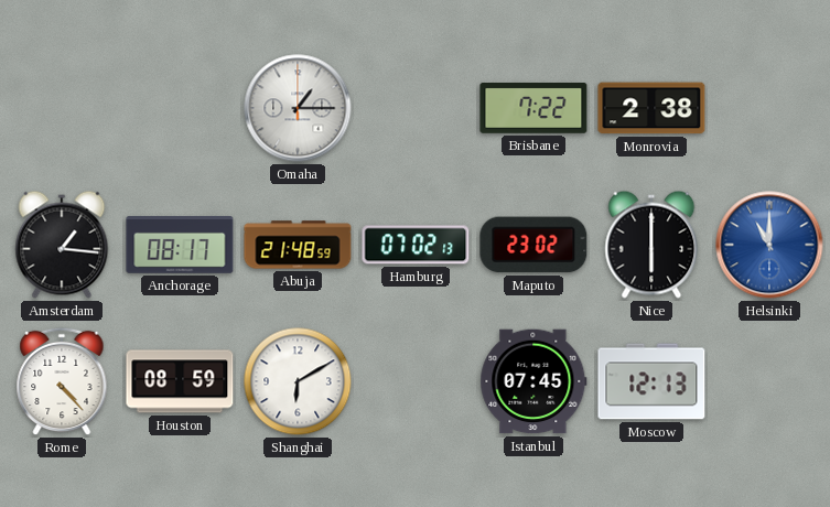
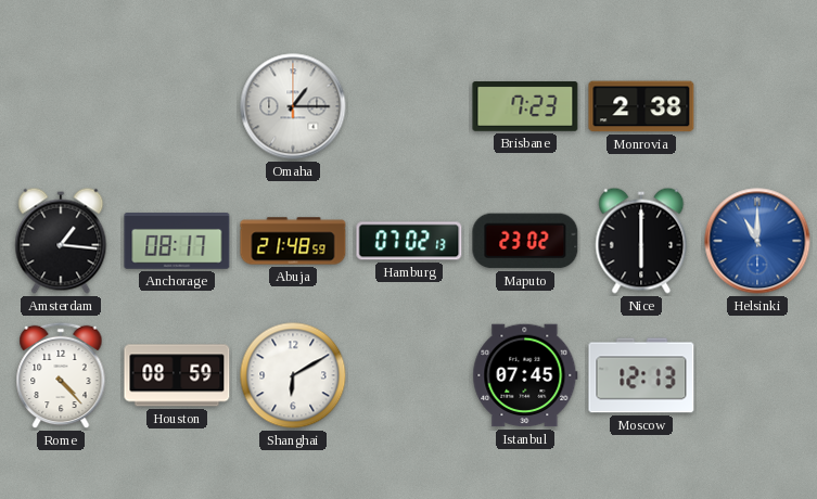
Brisbane: 7:22 -> 7:23 (525, 107)
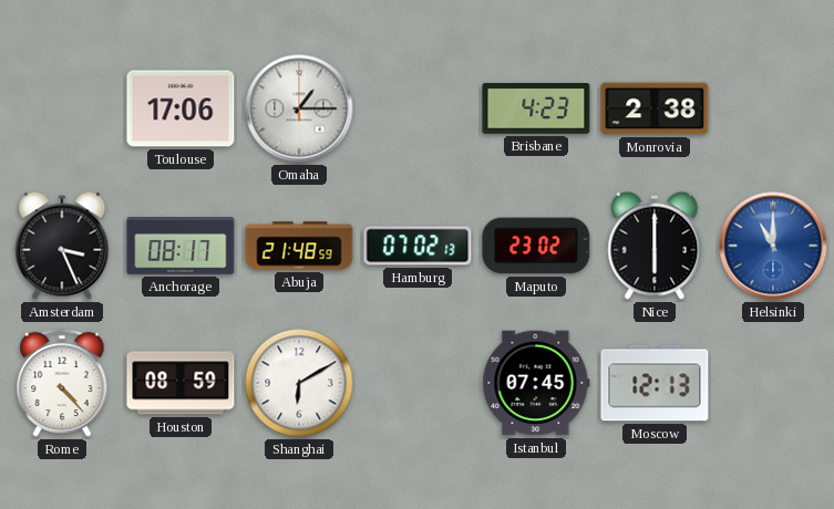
Toulouse: none -> 17:06 (181, 108)
Brisbane: 7:23 -> 4:23 (536, 110)
Amsterdam: 1:16 -> 3:26 (62, 246)
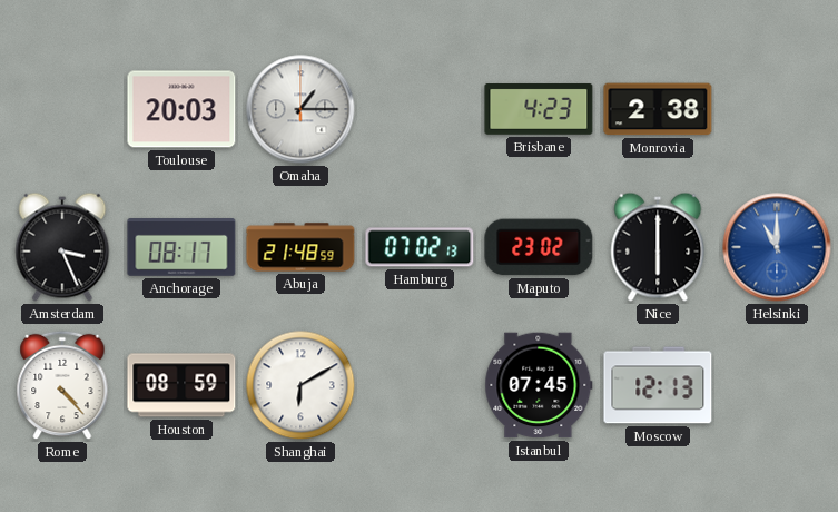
Toulouse: 17:06 -> 20:03 (181, 109)
